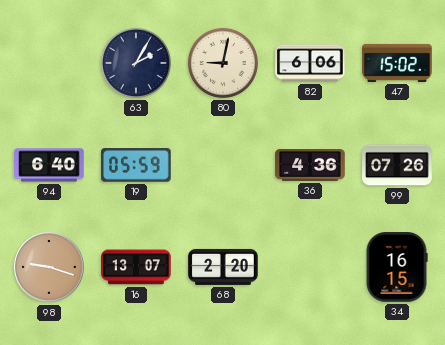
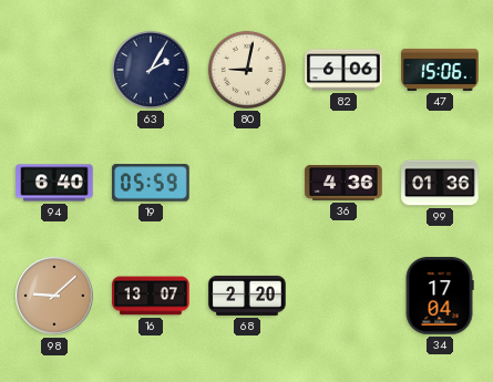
47: 15:02 -> 15:06 (440, 70)
99: 07:26 -> 01:36 (440, 183)
98: 9:18 -> 9:08 (54, 296)
34: 16:15 -> 17:04 (440, 296)
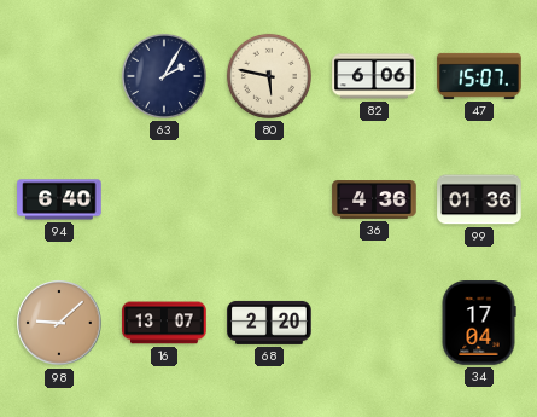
80: 9:02 -> 5:47 (269, 76)
47: 15:06 -> 15:07 (479, 76)
19: 05:59 -> none (151, 183)
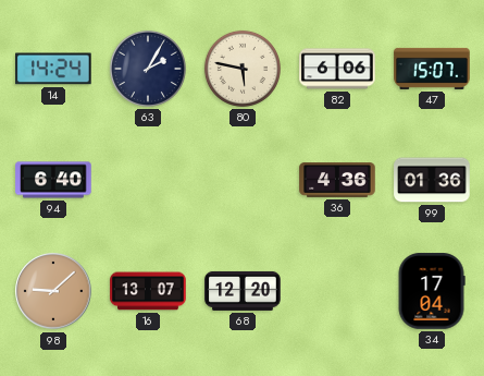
14: none -> 14:24 (54, 69)
68: 2:20 -> 12:20 (243, 291)
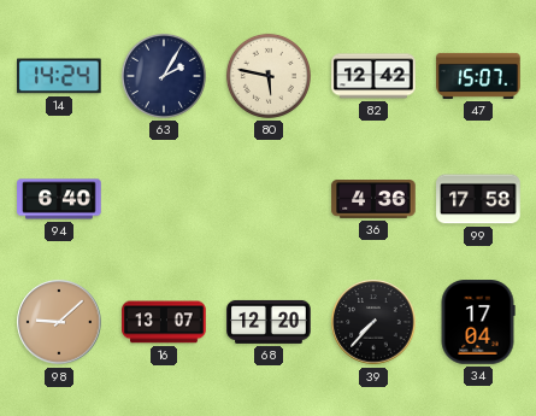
82: 6:06 -> 12:42 (373, 76)
99: 01:36 -> 17:58 (478, 199)
39: none -> 7:37 (373, 322)
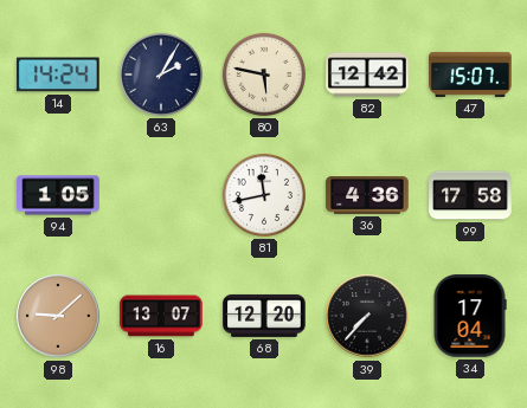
94: 6:40 -> 1:05 (58, 195)
81: none -> 11:43 (264, 195)
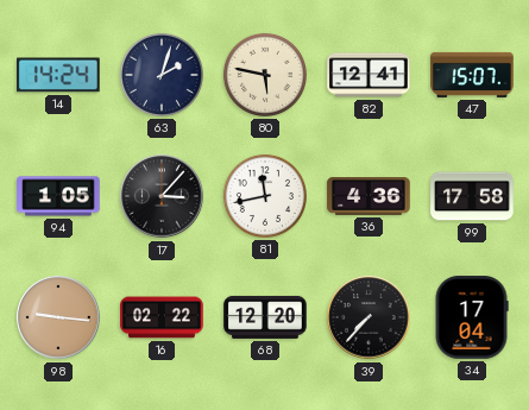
63: 2:05 -> 2:03 (162, 75)
82: 12:42 -> 12:41 (369, 75)
17: none -> 3:07 (162, 196)
98: 9:08 -> 9:16 (58, 317)
16: 13:07 -> 02:22 (162, 317)
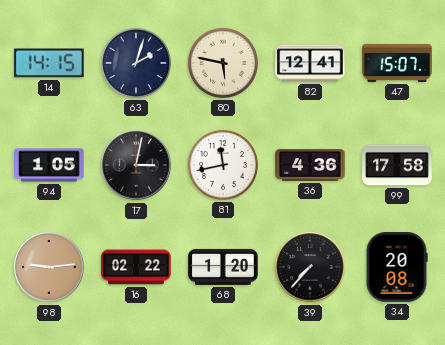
14: 14:24 -> 14:15 (50, 63)
17: 3:07 -> 3:02 (136, 165)
98: 9:16 -> 9:14 (49, 267)
68: 12:20 -> 1:20 (223, 267)
34: 17:04 -> 20:08 (397, 267)
